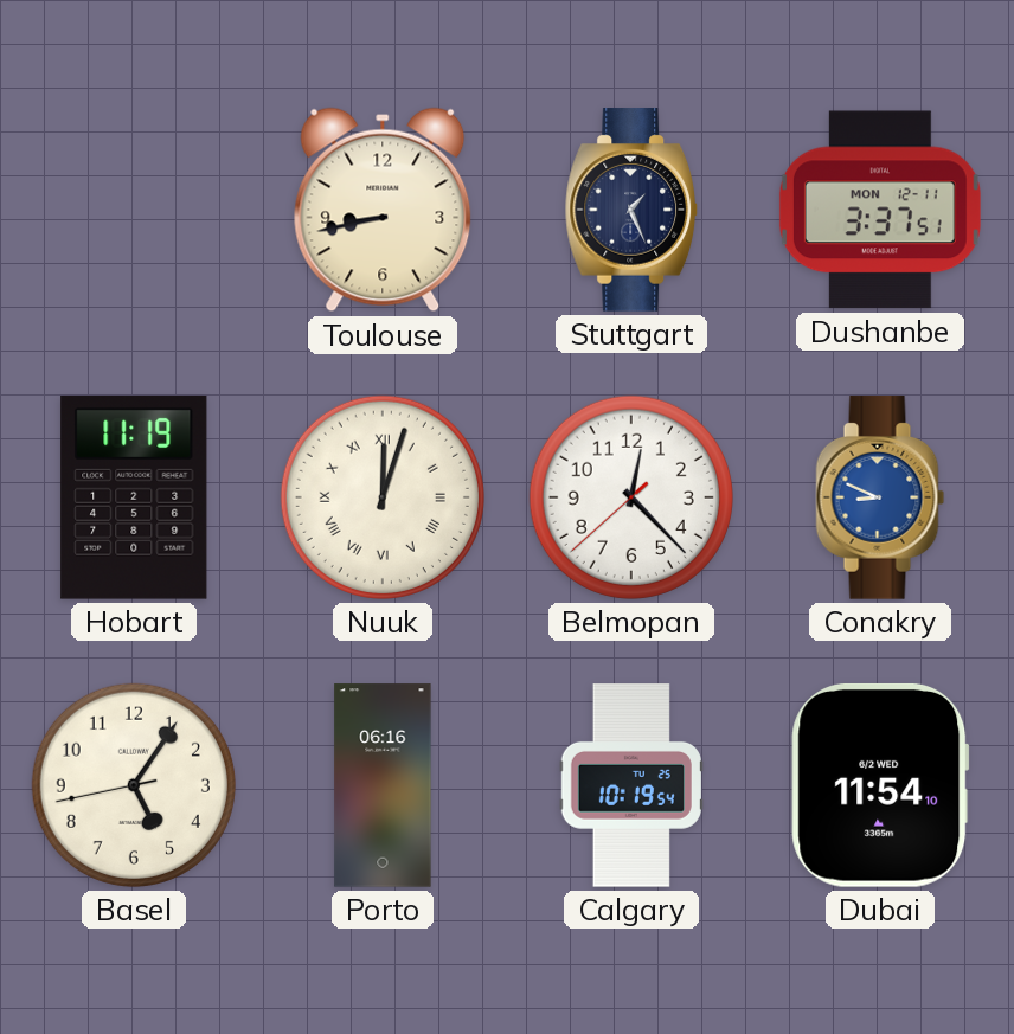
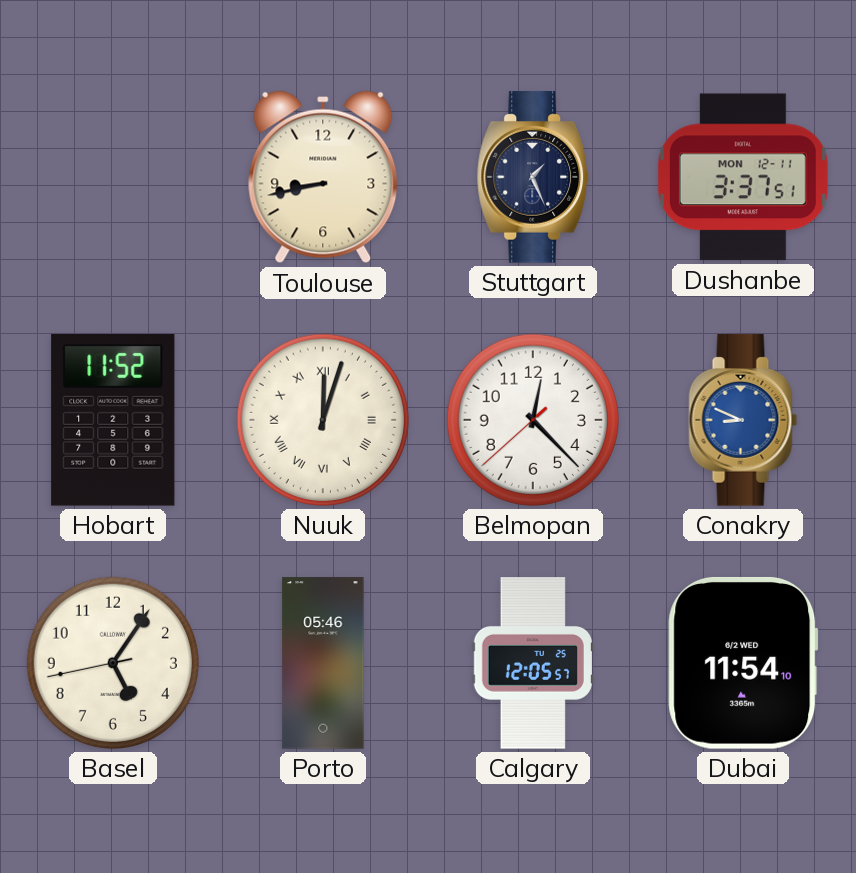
Hobart: 11:19 -> 11:52 (113, 420)
Porto: 06:16 -> 05:46 (323, 663)
Calgary: 10:19 -> 12:05 (533, 663)
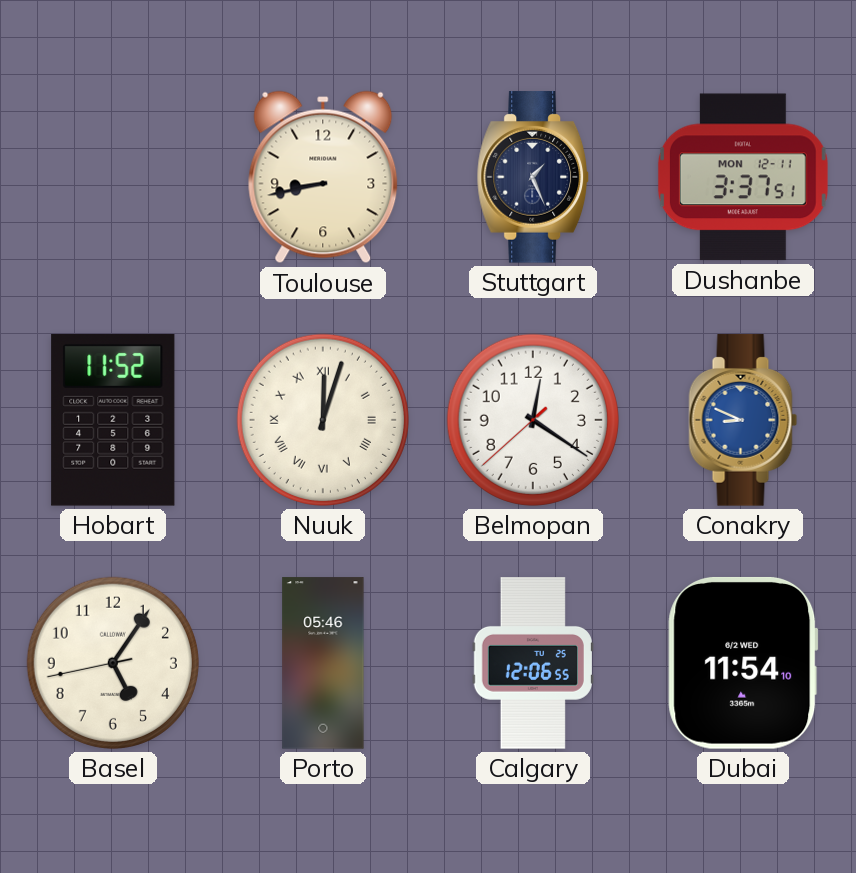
Belmopan: 12:22 -> 12:20 (533, 420)
Calgary: 12:05 -> 12:06 (533, 663)
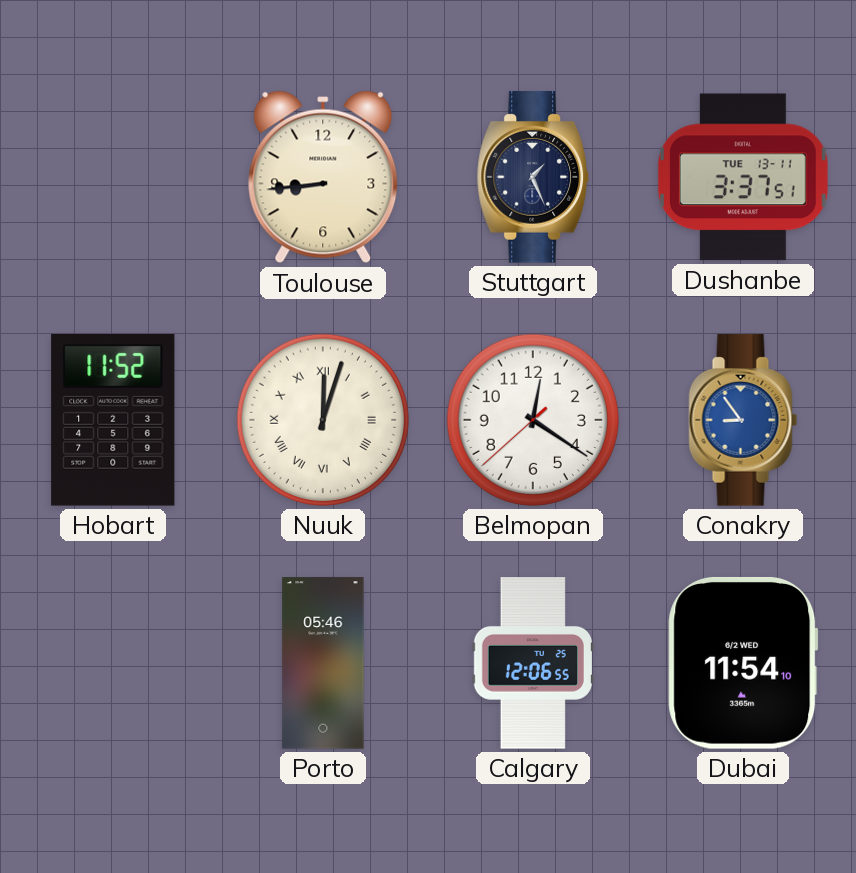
Toulouse: 8:43 -> 8:44 (323, 177)
Dushanbe date: MON 12-11 -> TUE 13-11 (743, 177)
Conakry: 8:49 -> 8:54 (743, 420)
Basel: 5:05 -> none (113, 663)
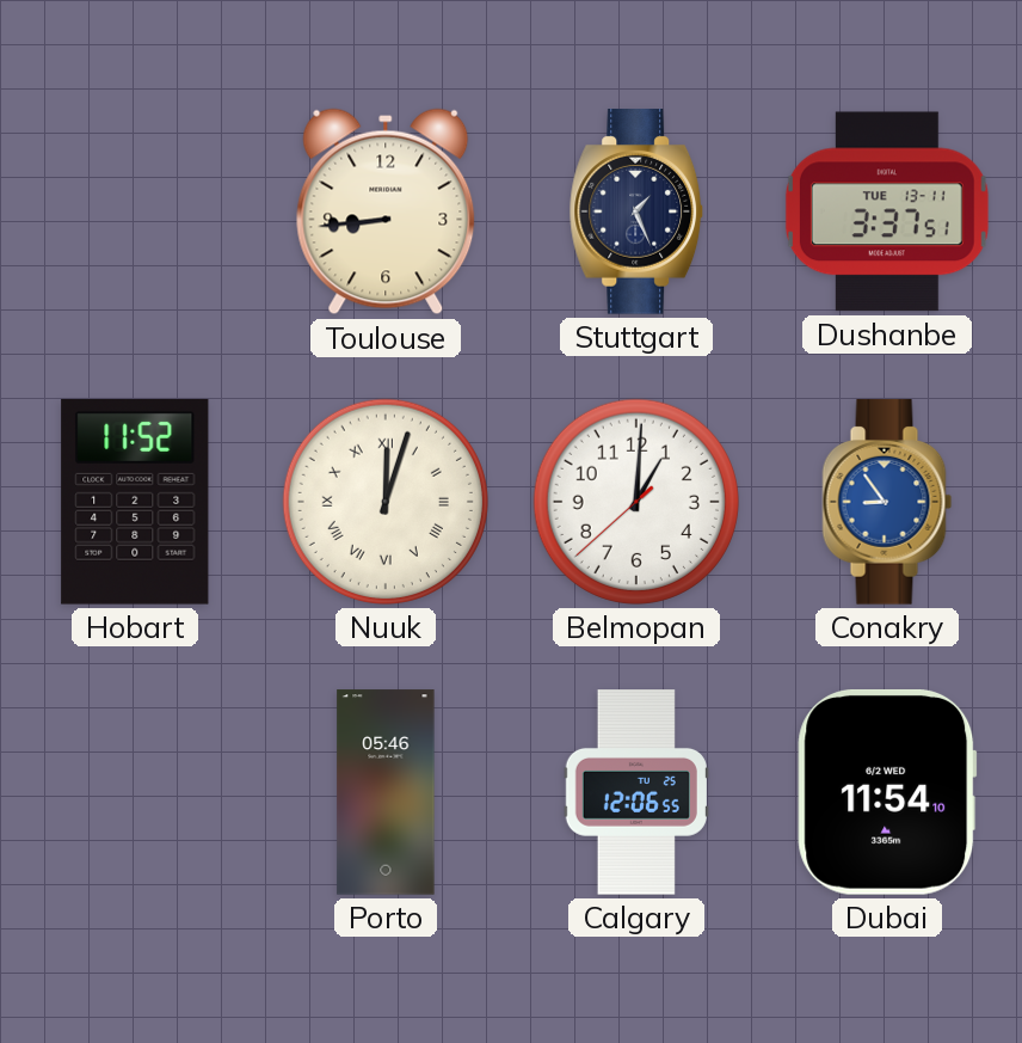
Belmopan: 12:20 -> 1:00 (636, 502)
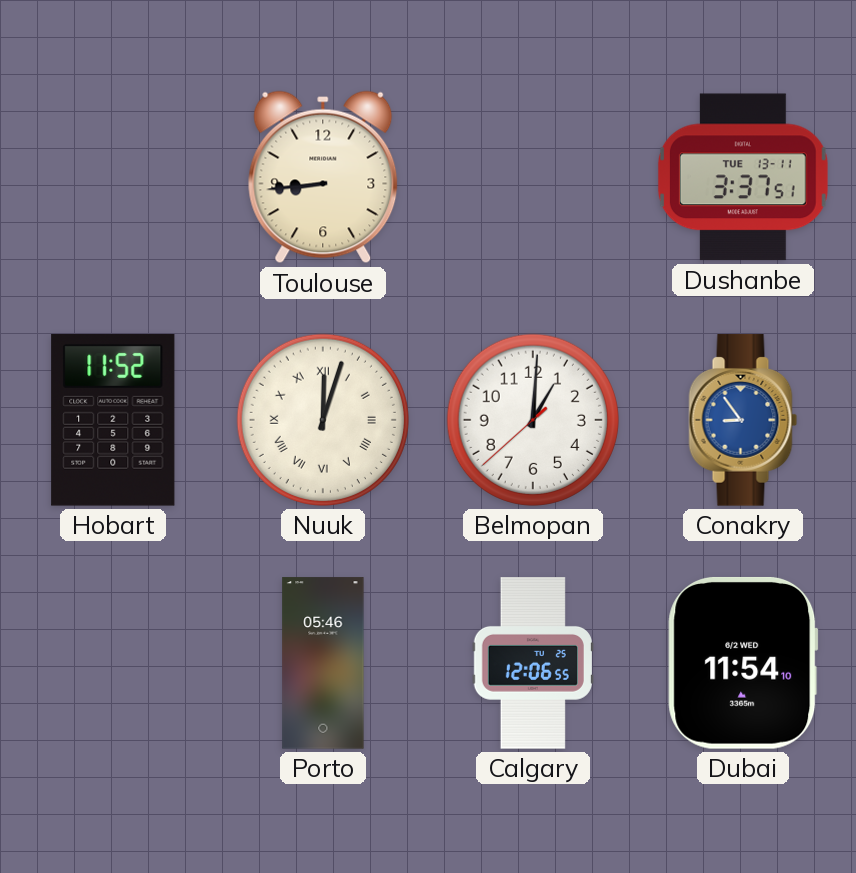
Stuttgart: 1:26 -> none (636, 211)
